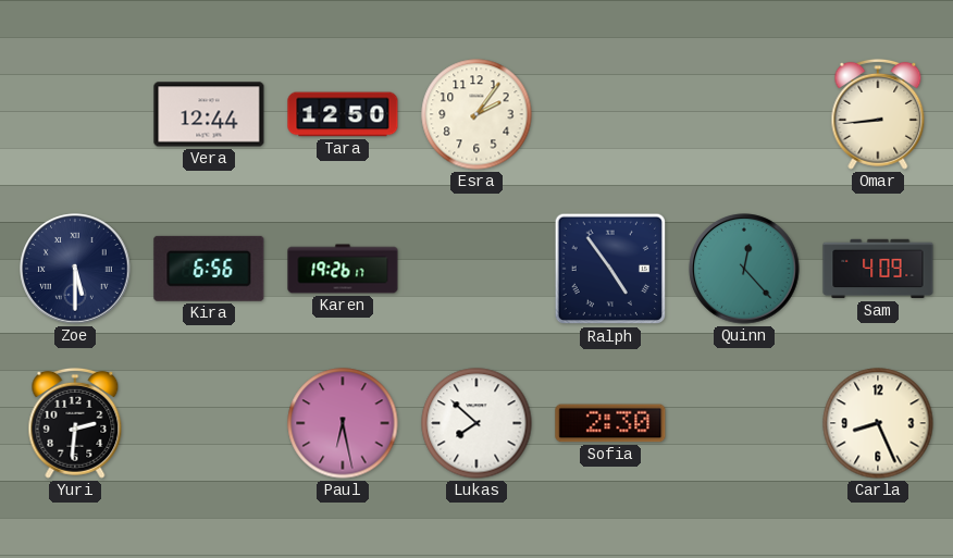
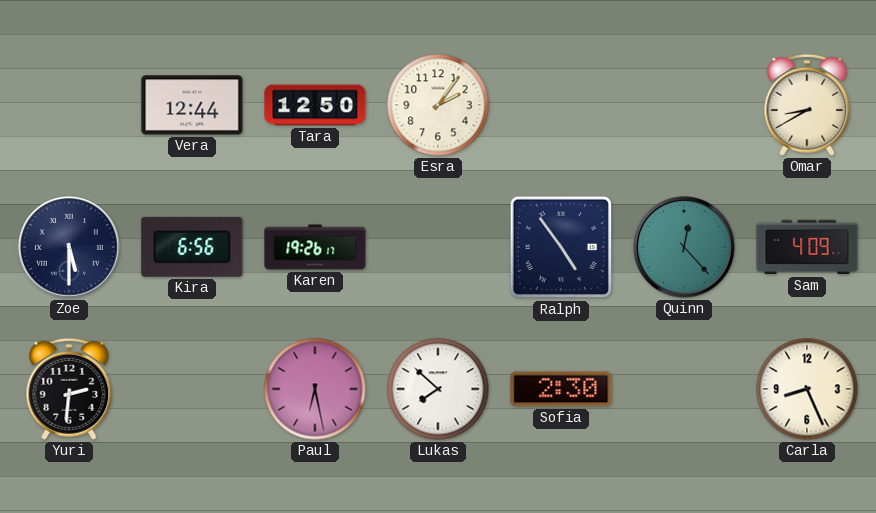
Omar: 8:44 -> 8:40 (807, 105)
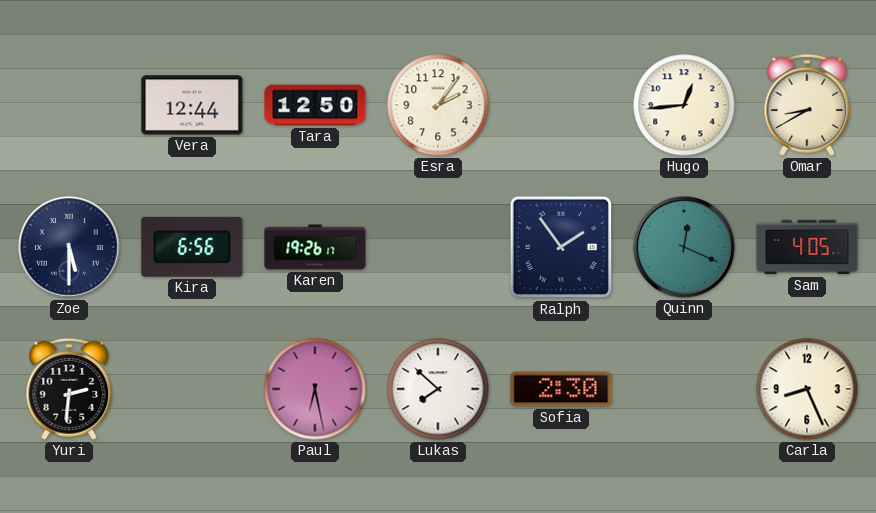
Hugo: none -> 12:44 (684, 105)
Ralph: 4:54 -> 1:54 (561, 247)
Quinn: 12:23 -> 12:19 (684, 247)
Sam: 4:09 -> 4:05 (807, 247)
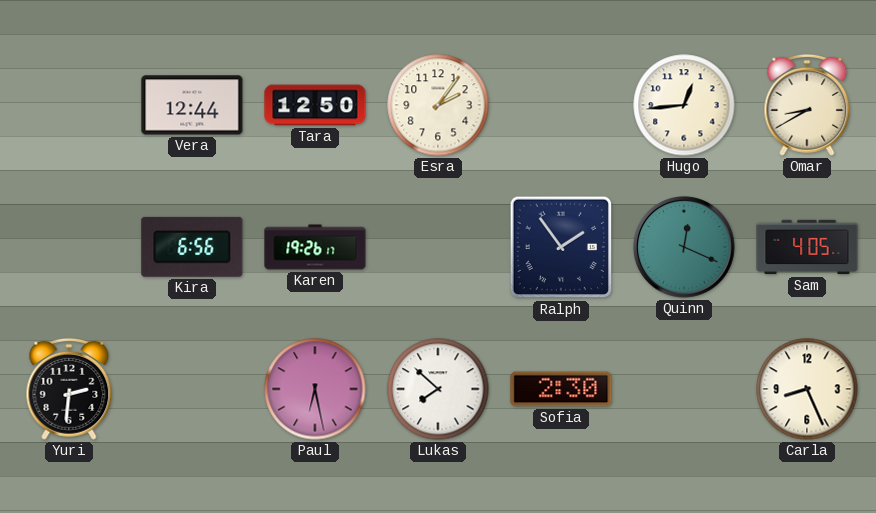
Zoe: 5:30 -> none (69, 247)
